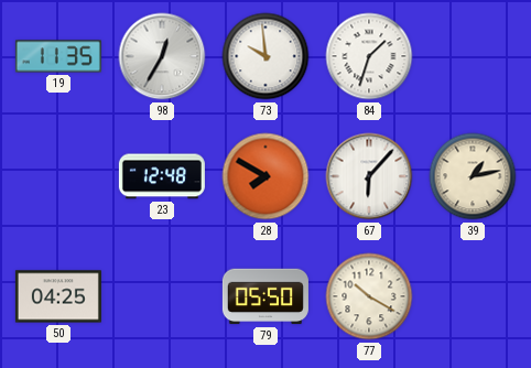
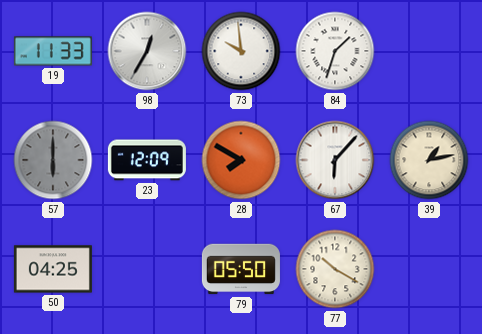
19: 11:35 -> 11:33 (53, 51)
57: none -> 6:00 (53, 160)
23: 12:48 -> 12:09 (147, 160)
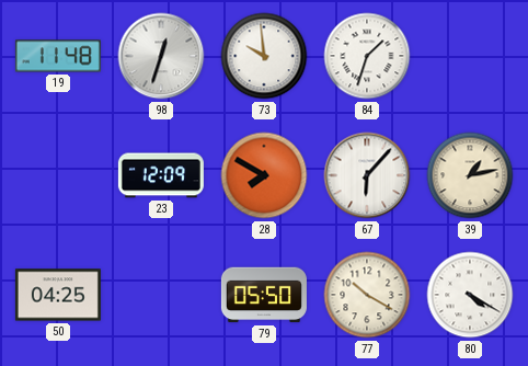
19: 11:33 -> 11:48 (58, 56)
98: 12:35 -> 12:33 (161, 56)
57: 6:00 -> none (53, 160)
80: none -> 4:20 (470, 295)
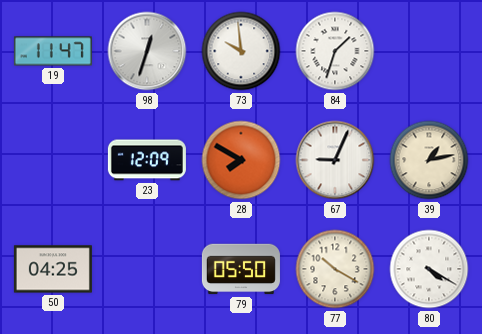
19: 11:48 -> 11:47 (53, 51)
67: 6:07 -> 9:04 (335, 160)
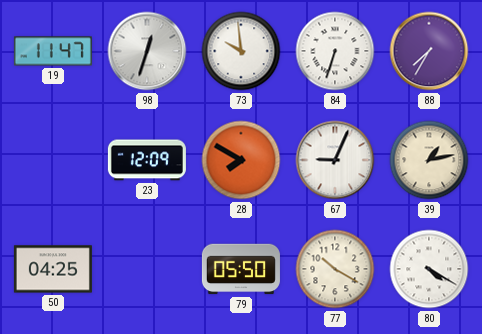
84: 1:33 -> 6:33 (335, 51)
88: none -> 7:35 (429, 51)
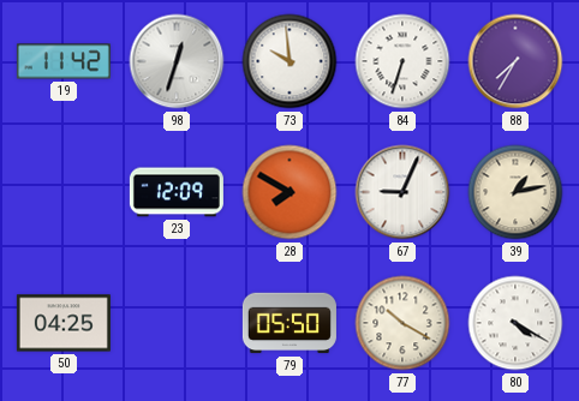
19: 11:47 -> 11:42 (64, 61)
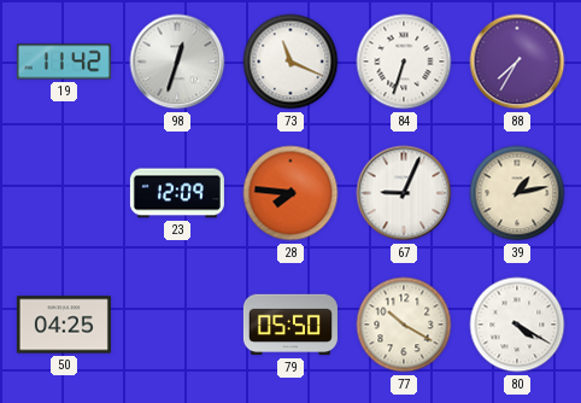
73: 9:59 -> 11:19 (290, 62)
28: 7:50 -> 7:46 (290, 193)
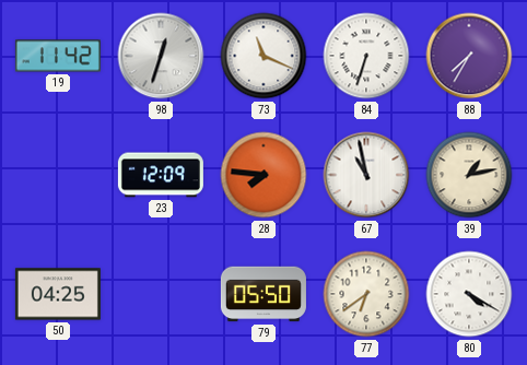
67: 9:04 -> 10:58 (366, 175)
77: 10:20 -> 6:39 (366, 294)
